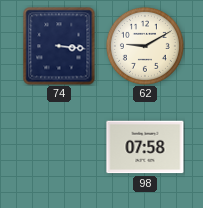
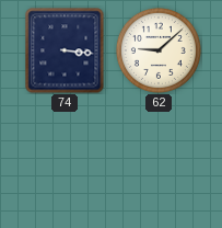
62: 9:10 -> 9:08 (159, 50)
98: 07:58 -> none (145, 147)
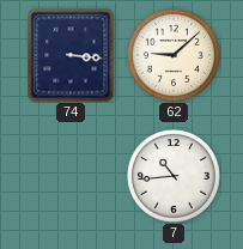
7: none -> 10:44 (174, 176)
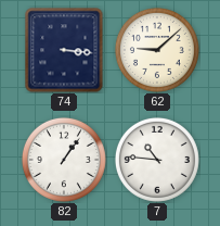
82: none -> 1:06 (64, 160)
7: 10:44 -> 10:46 (157, 160)
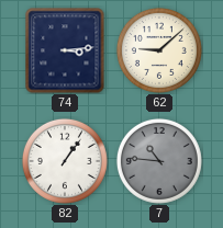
74: 3:16 -> 3:14 (65, 50)
7 dial: white -> grey (159, 161)
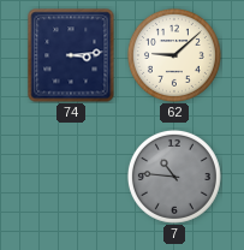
82: 1:06 -> none (65, 161)
